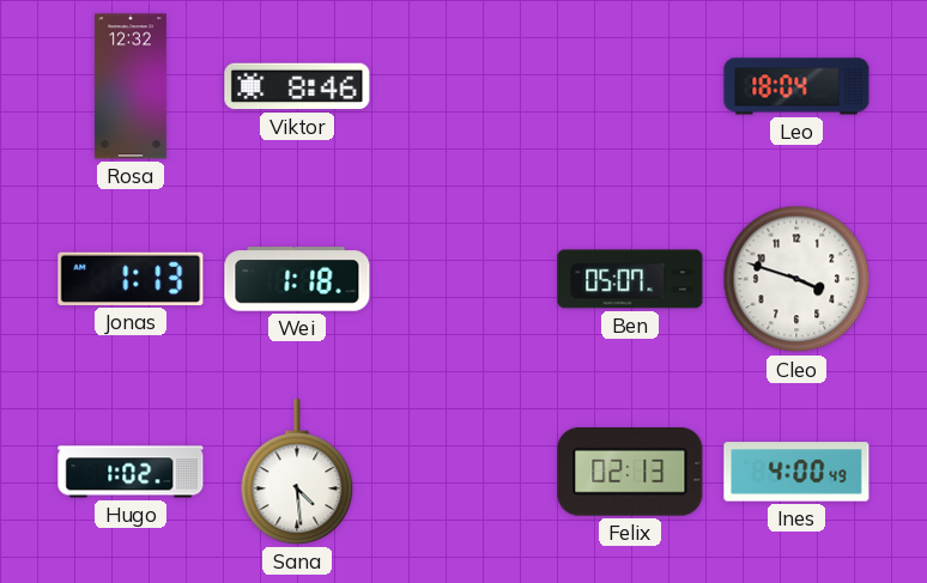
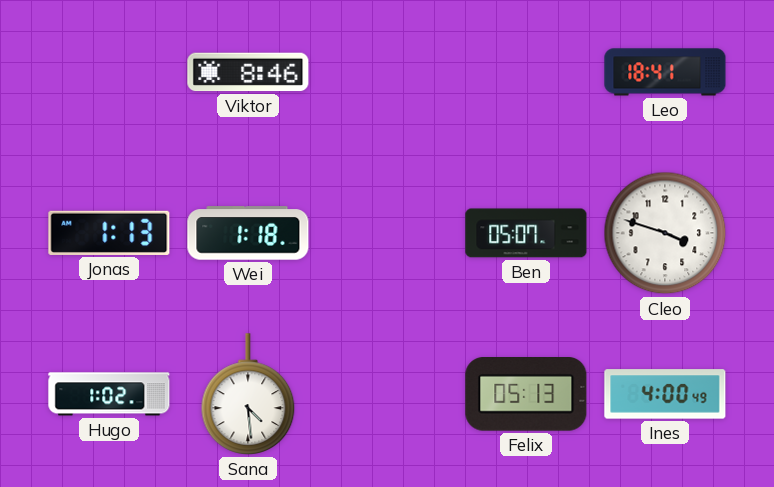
Rosa: 12:32 -> none (131, 86)
Leo: 18:04 -> 18:41 (665, 72)
Felix: 02:13 -> 05:13 (526, 395)
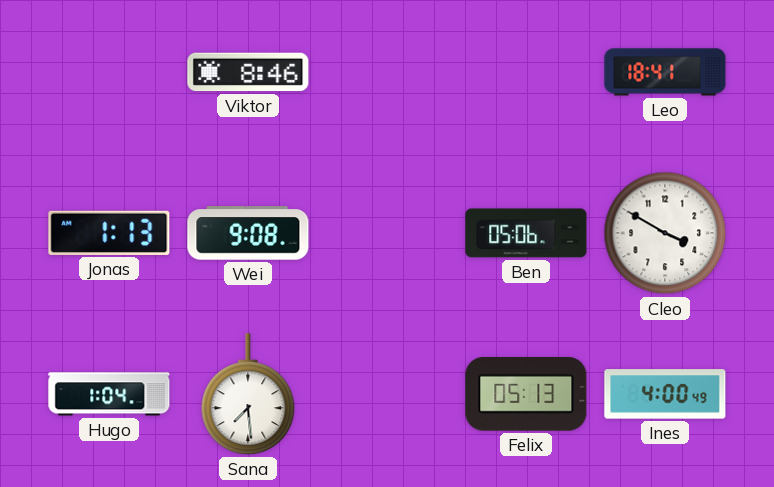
Wei: 1:18 -> 9:08 (248, 233)
Ben: 05:07 -> 05:06 (526, 233)
Cleo: 3:48 -> 3:50 (665, 233)
Hugo: 1:02 -> 1:04 (109, 394)
Sana: 4:29 -> 7:29 (248, 394)
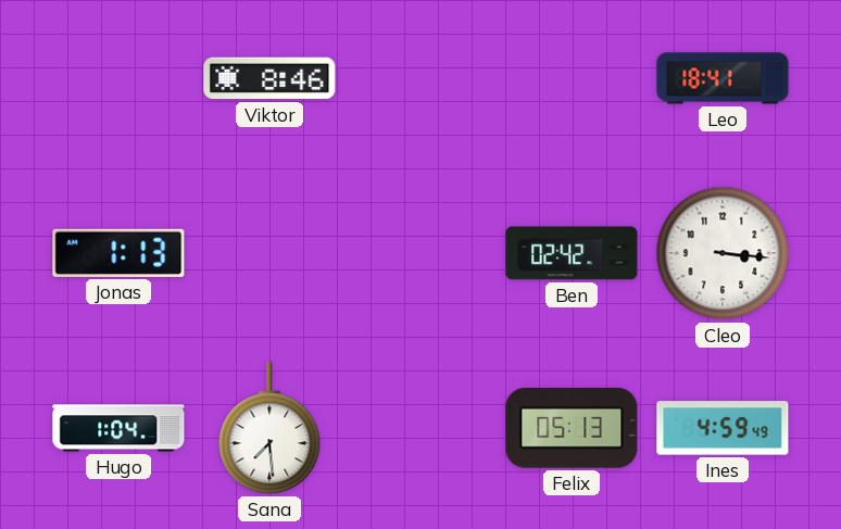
Wei: 9:08 -> none (248, 233)
Ben: 05:06 -> 02:42 (572, 253)
Cleo: 3:50 -> 3:16 (723, 253)
Ines: 4:00 -> 4:59 (723, 428)
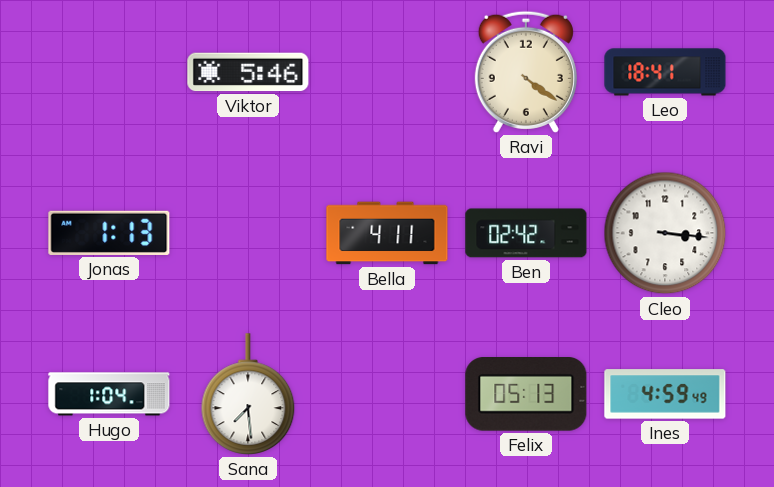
Viktor: 8:46 -> 5:46 (248, 72)
Ravi: none -> 4:21 (526, 72)
Bella: none -> 4:11 (387, 233)
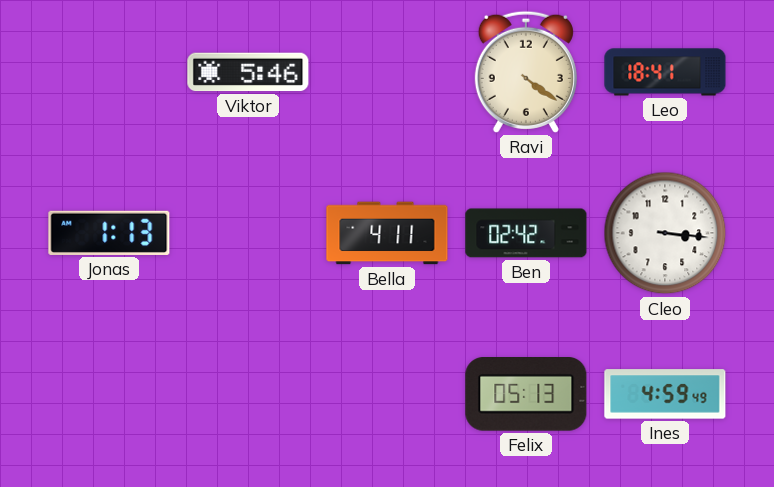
Hugo: 1:04 -> none (109, 394)
Sana: 7:29 -> none (248, 394)
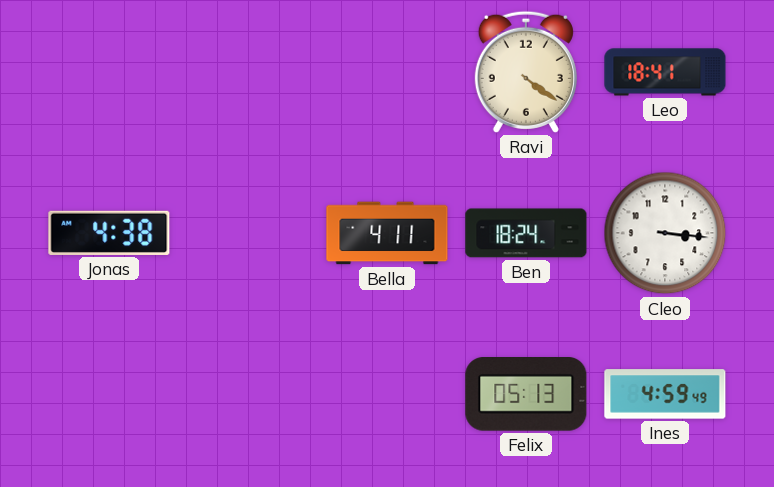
Viktor: 5:46 -> none (248, 72)
Jonas: 1:13 -> 4:38 (109, 233)
Ben: 02:42 -> 18:24 (526, 233)
